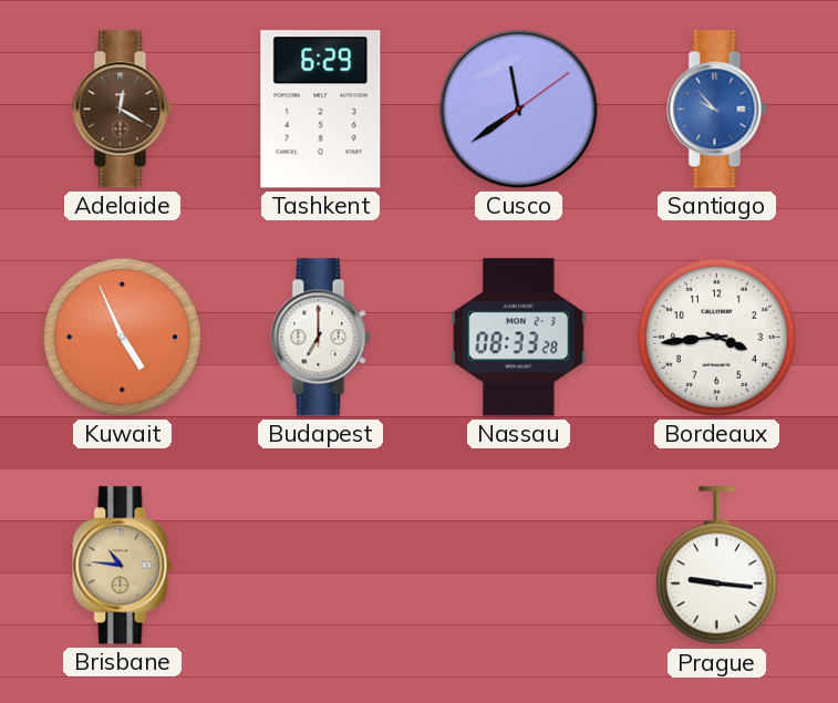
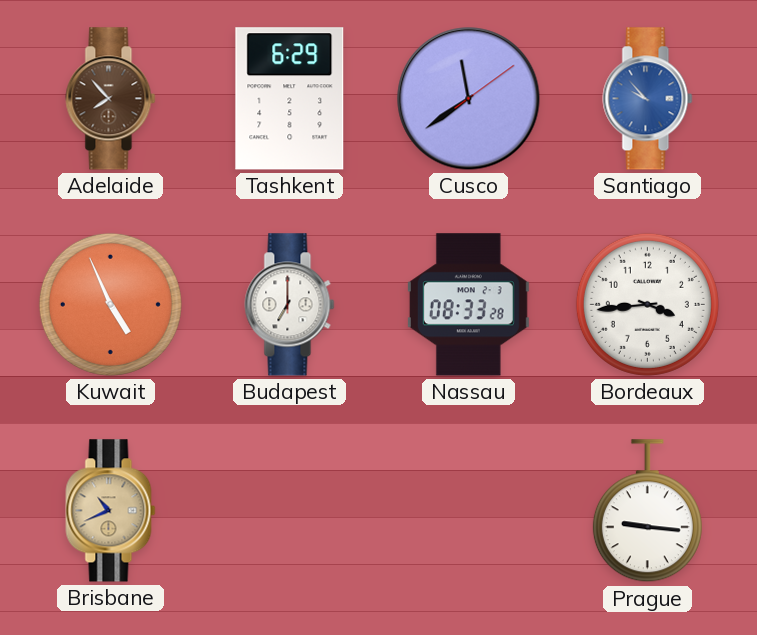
Adelaide: 12:20 -> 7:53 (111, 99)
Brisbane: 10:46 -> 10:41 (111, 511)
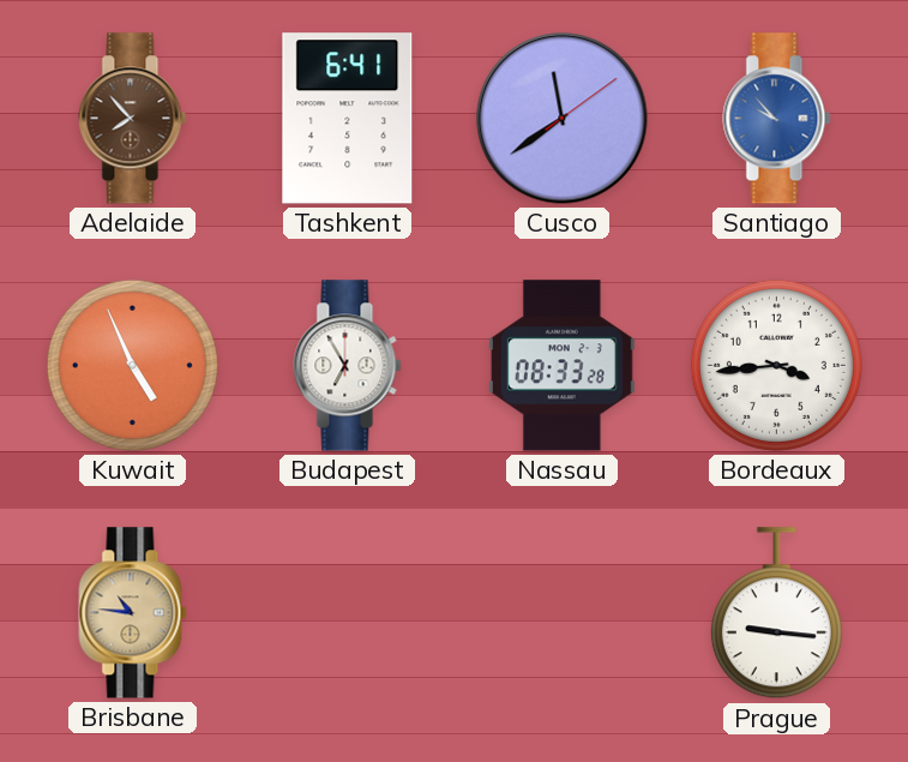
Tashkent: 6:29 -> 6:41 (348, 119)
Budapest: 7:00 -> 6:55 (348, 366)
Brisbane: 10:41 -> 10:46 (133, 613)
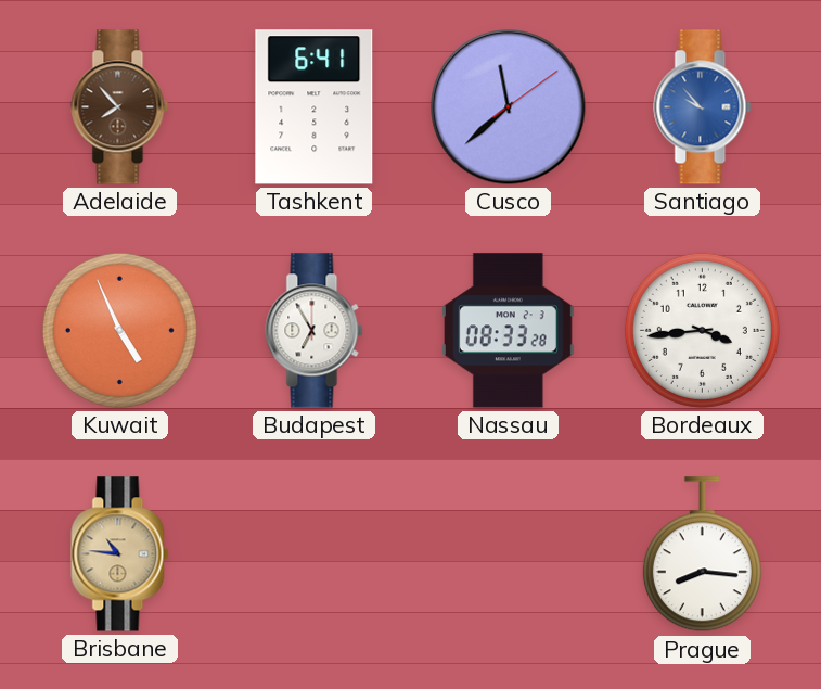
Cusco: 11:39 -> 11:38 (509, 107)
Prague: 9:16 -> 8:16 (702, 554)
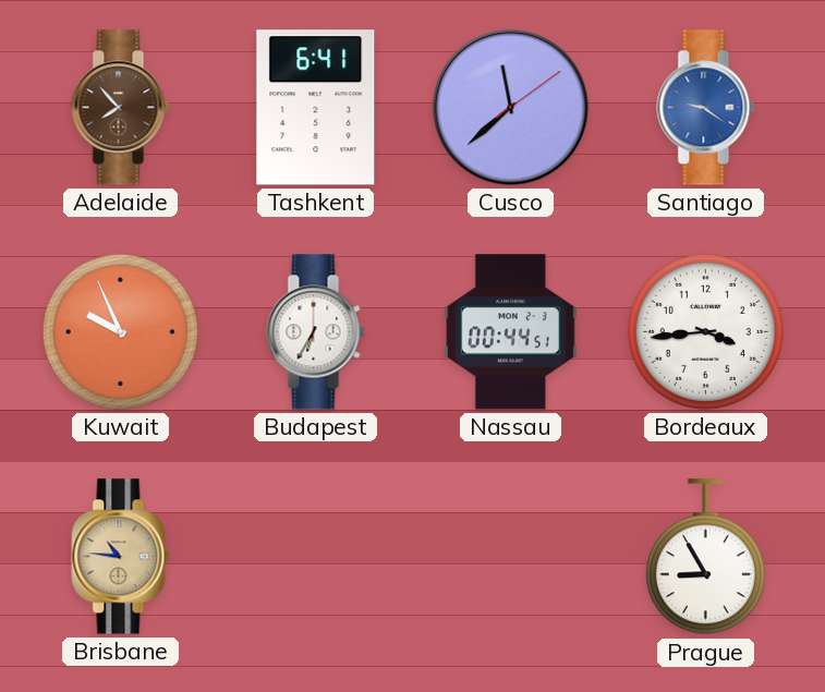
Santiago: 9:53 -> 9:21 (706, 108)
Kuwait: 4:56 -> 9:56 (120, 331)
Budapest: 6:55 -> 6:35 (316, 332)
Nassau: 08:33 -> 00:44 (510, 332)
Prague: 8:16 -> 8:55 (705, 557)
